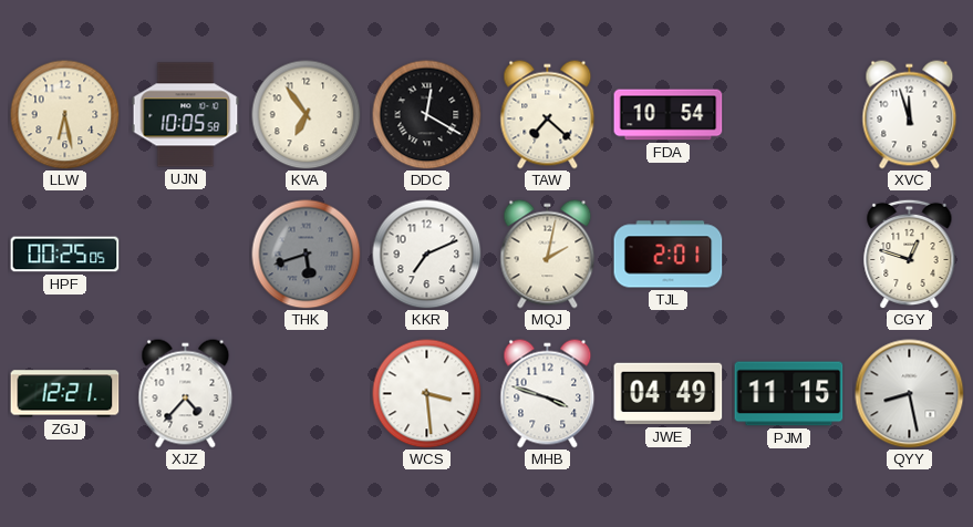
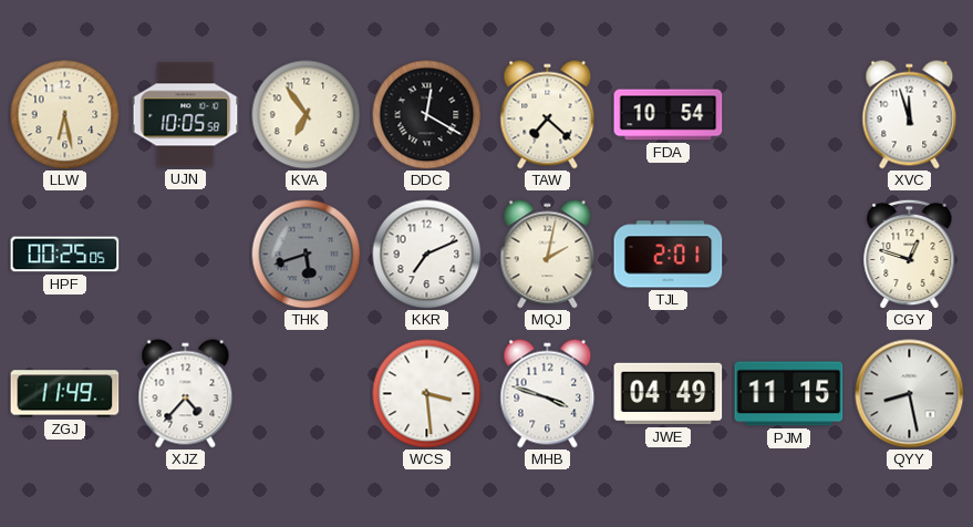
ZGJ: 12:21 -> 11:49 (65, 394)
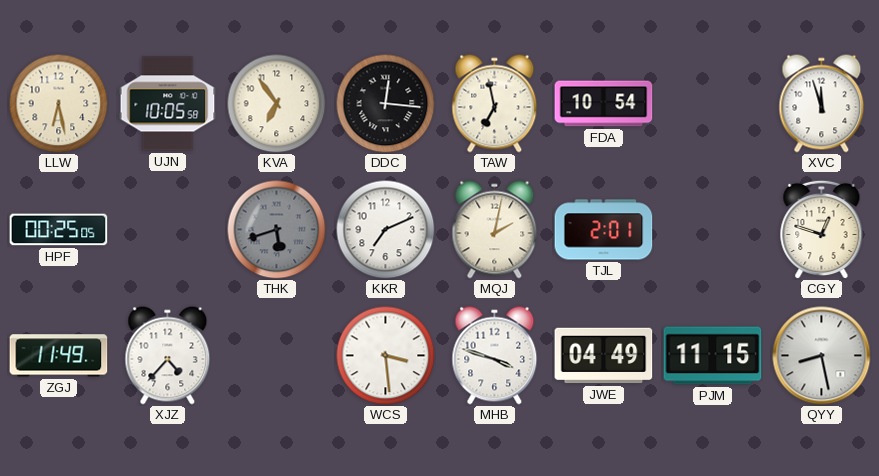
DDC: 12:20 -> 12:16 (386, 104)
TAW: 7:22 -> 6:58 (495, 104)
